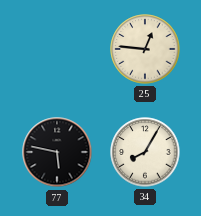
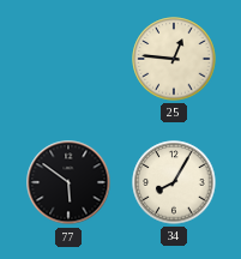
77: 5:47 -> 5:51 (68, 182)
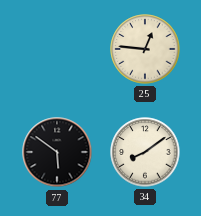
34: 8:05 -> 8:09 (145, 152)
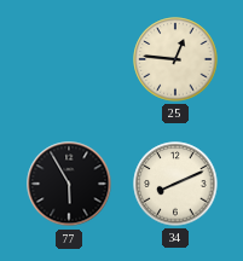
77: 5:51 -> 5:55 (69, 184)
34: 8:09 -> 8:11 (175, 184)
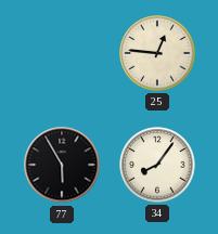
34: 8:11 -> 8:06 (157, 165)
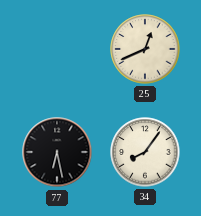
25: 12:46 -> 12:41 (145, 49)
77: 5:55 -> 6:28 (57, 152)
